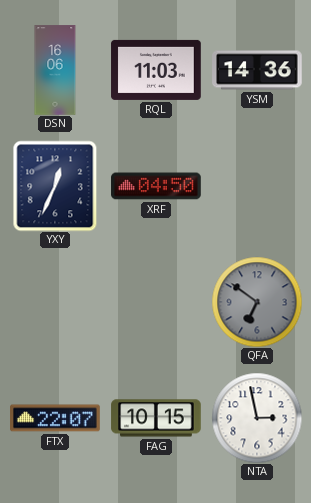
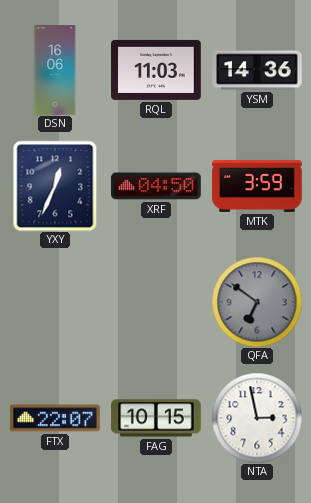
MTK: none -> 3:59 (257, 186)
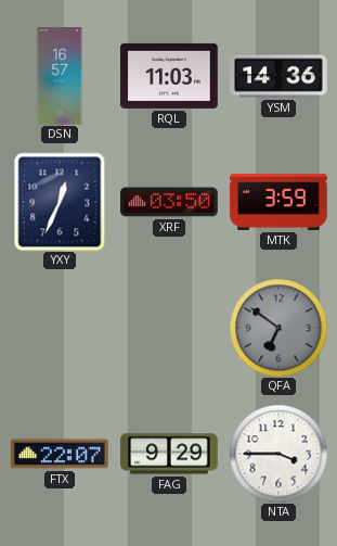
DSN: 16:06 -> 16:57 (60, 76)
XRF: 04:50 -> 03:50 (169, 202)
FAG: 10:15 -> 9:29 (169, 454)
NTA: 2:58 -> 3:45 (278, 454)
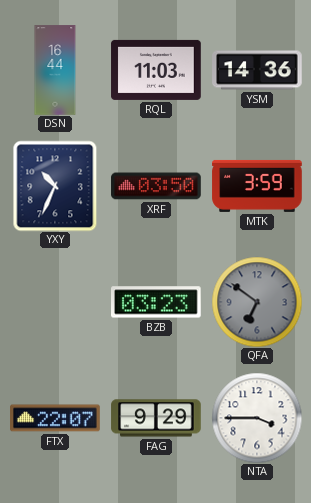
DSN: 16:57 -> 16:44 (55, 70)
YXY: 12:34 -> 10:34 (55, 186)
BZB: none -> 03:23 (157, 302)
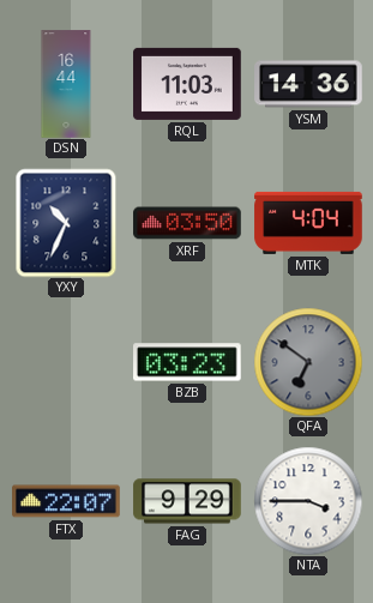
MTK: 3:59 -> 4:04 (308, 223)
